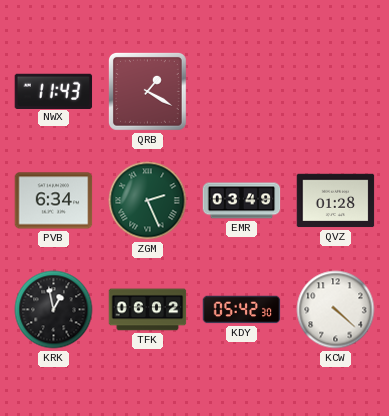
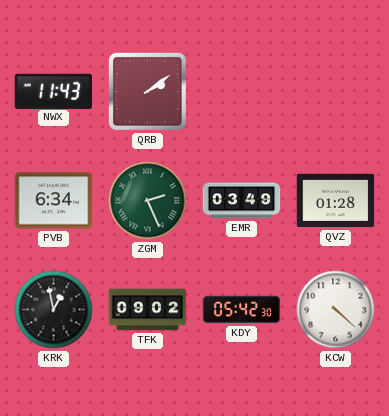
QRB: 1:20 -> 2:09 (148, 92)
TFK: 06:02 -> 09:02 (148, 310)
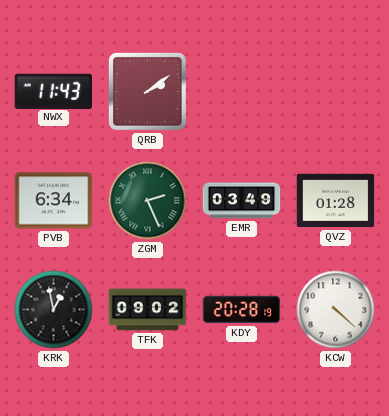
KDY: 05:42 -> 20:28 (242, 310)
